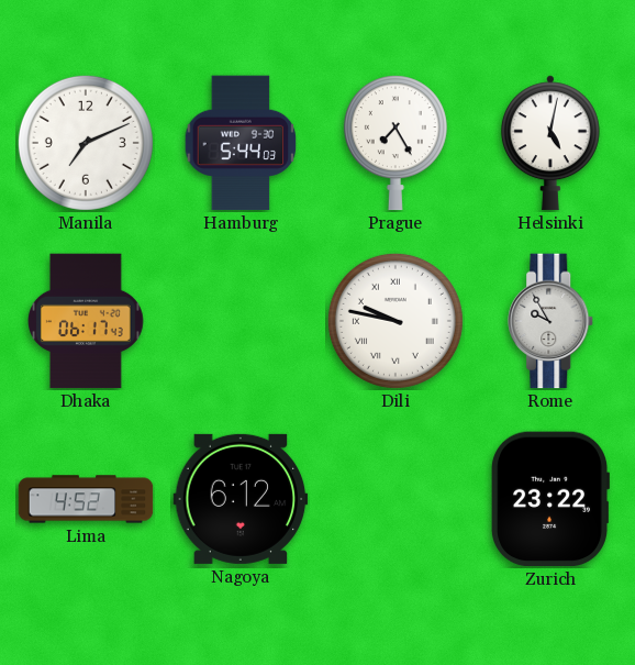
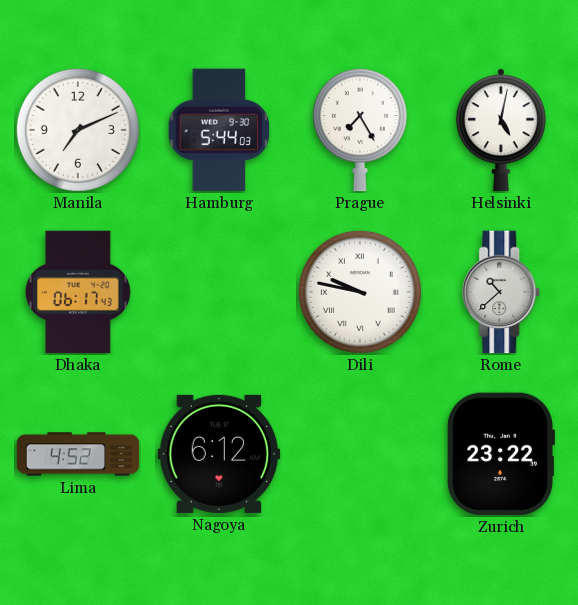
Rome: 9:55 -> 10:38 (502, 292)
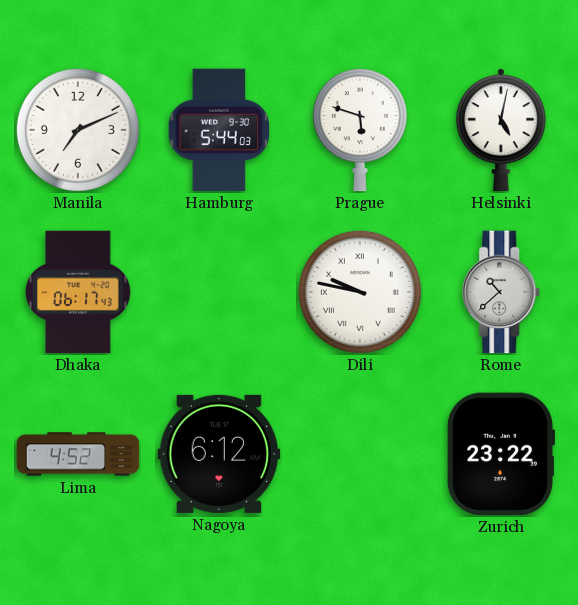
Prague: 7:25 -> 5:48 (360, 130)
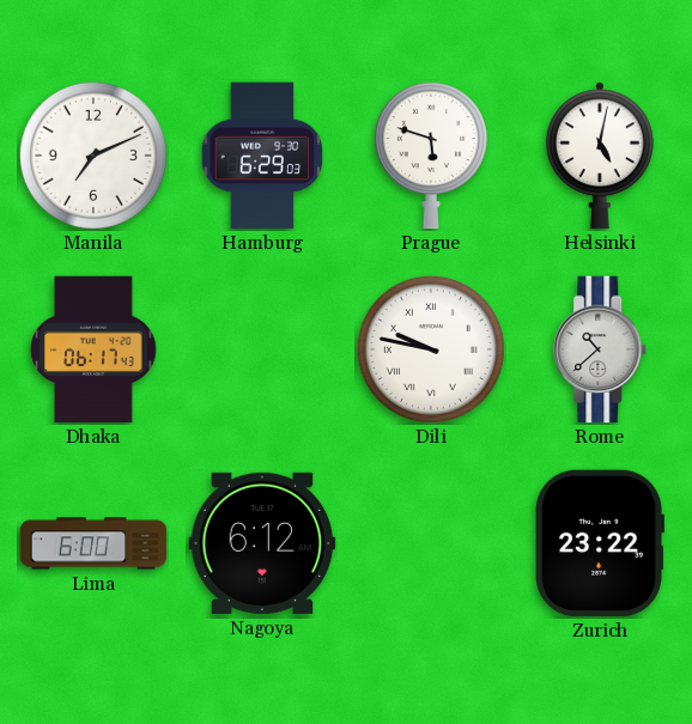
Hamburg: 5:44 -> 6:29 (262, 156)
Lima: 4:52 -> 6:00 (93, 543)
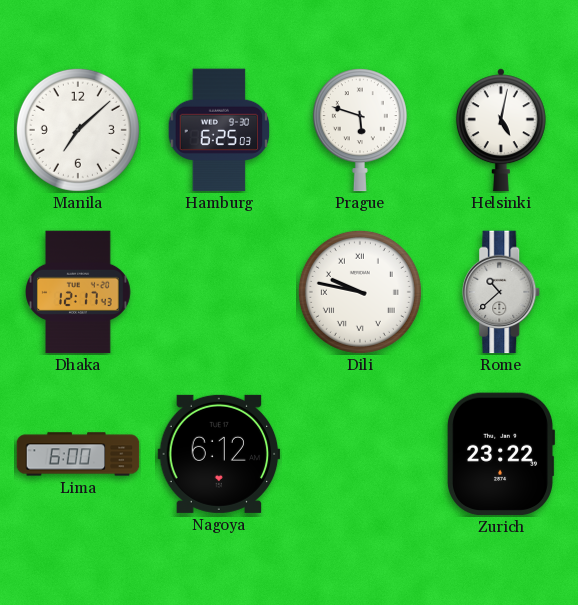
Manila: 7:11 -> 7:08 (78, 130)
Hamburg: 6:29 -> 6:25 (219, 130)
Dhaka: 06:17 -> 12:17 (79, 292)
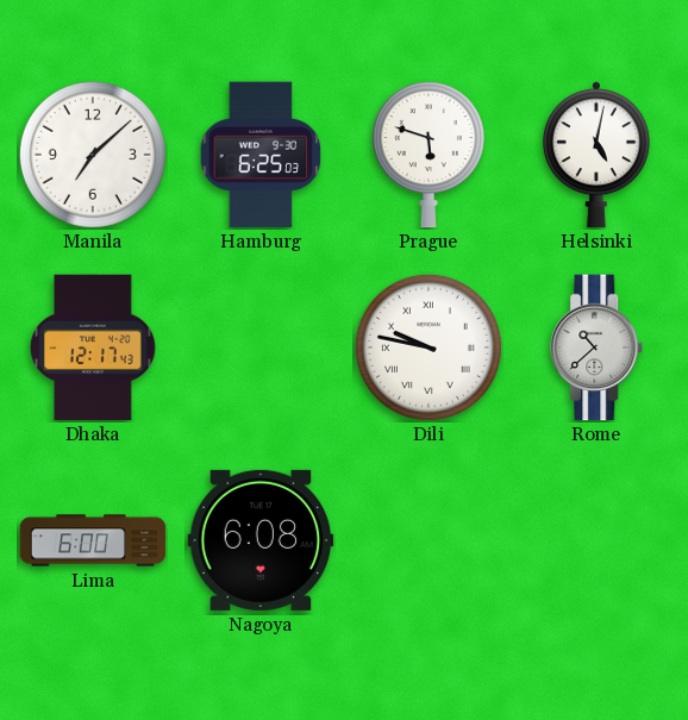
Nagoya: 6:12 -> 6:08 (261, 540)
Zurich: 23:22 -> none (500, 454)
